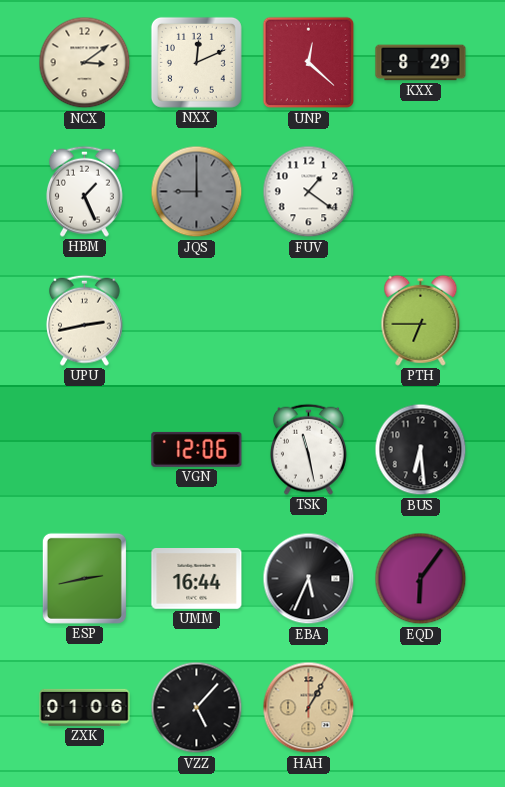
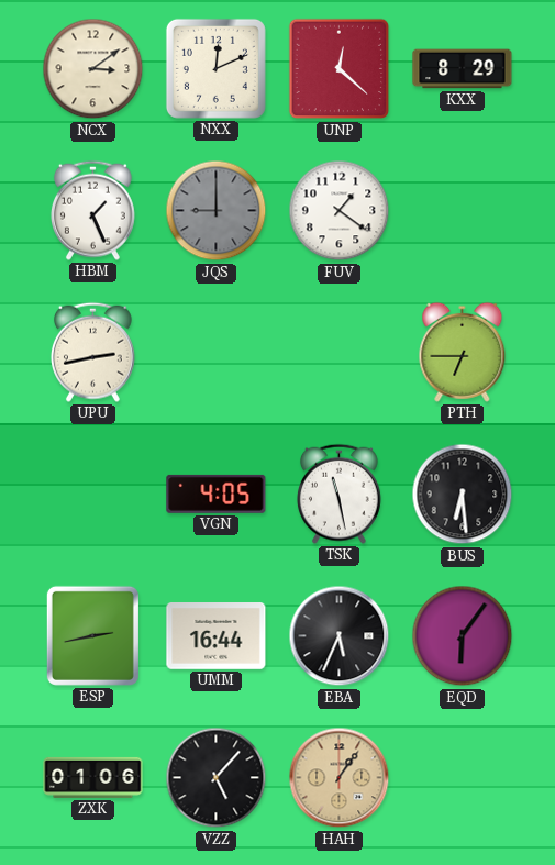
VGN: 12:06 -> 4:05 (217, 494)
HAH: 1:05 -> 1:06 (340, 778)
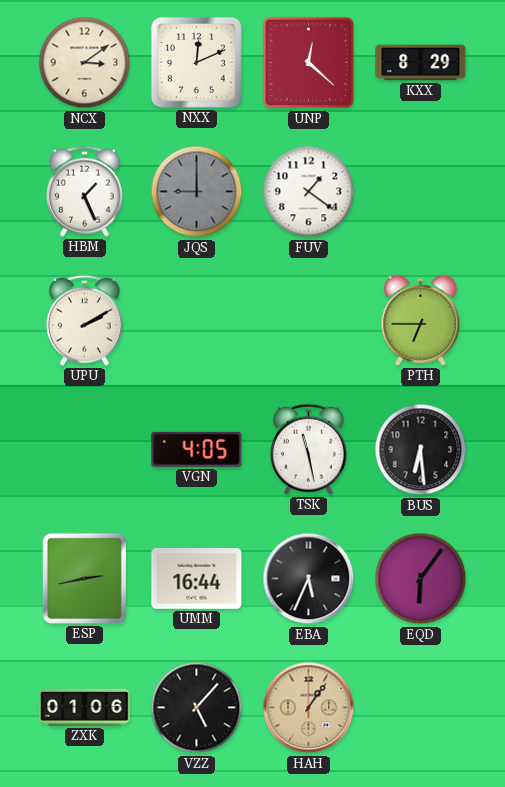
UPU: 2:43 -> 2:10 (84, 320)
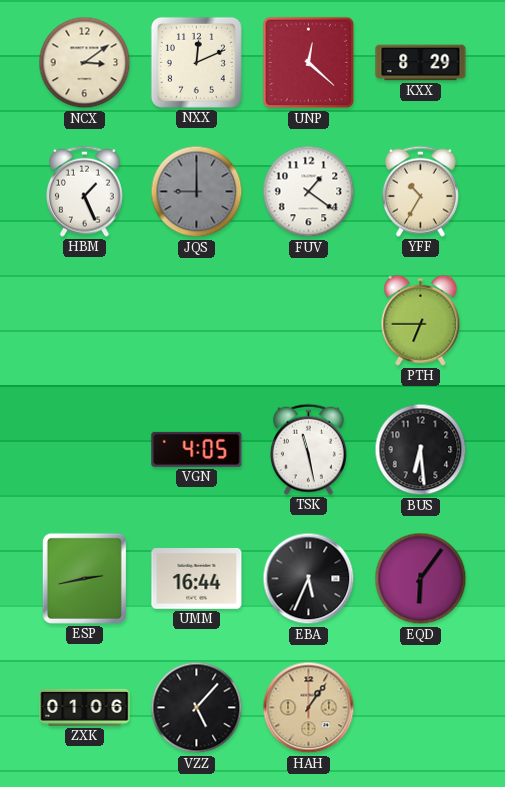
YFF: none -> 10:35 (420, 191)
UPU: 2:10 -> none (84, 320)
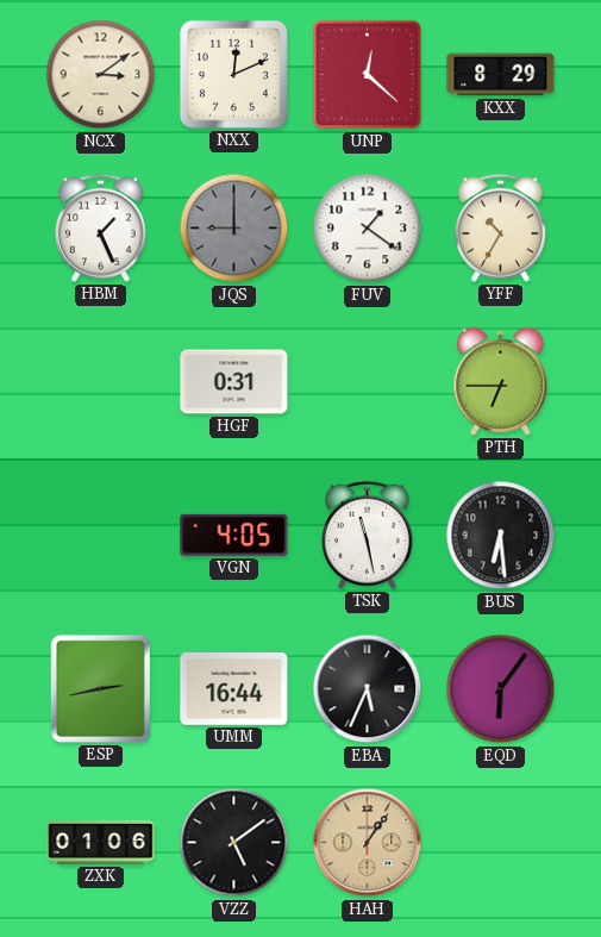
HGF: none -> 0:31 (234, 382)
VZZ: 5:07 -> 5:09 (234, 843)
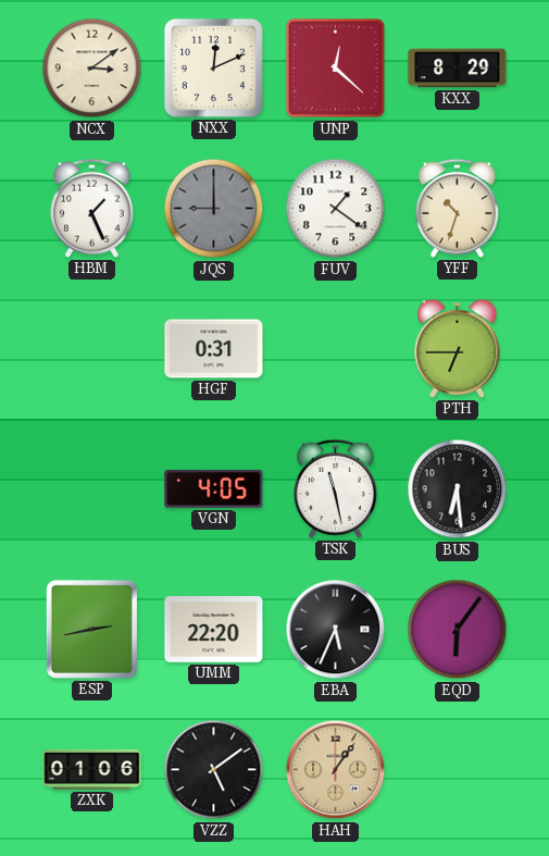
YFF: 10:35 -> 10:33 (457, 208)
UMM: 16:44 -> 22:20 (214, 630)
